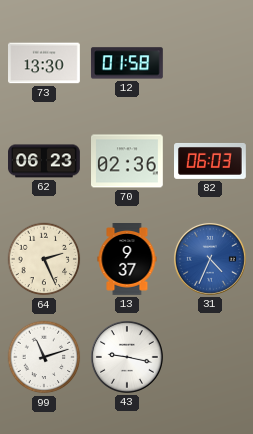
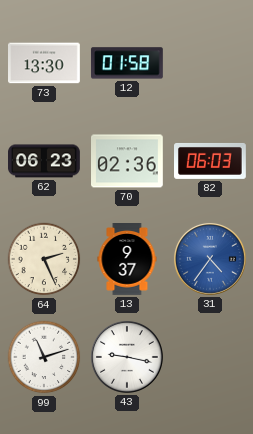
31: 4:34 -> 4:36 (210, 259)
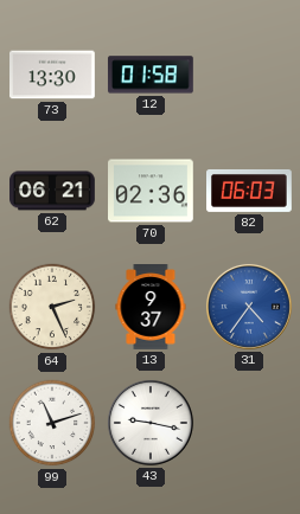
62: 06:23 -> 06:21 (53, 191)
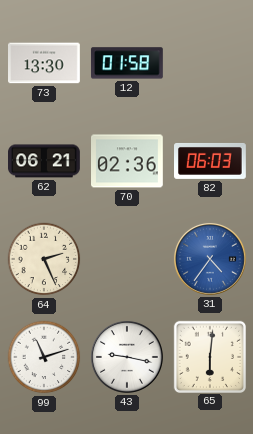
13: 9:37 -> none (151, 308)
65: none -> 6:01 (209, 356)
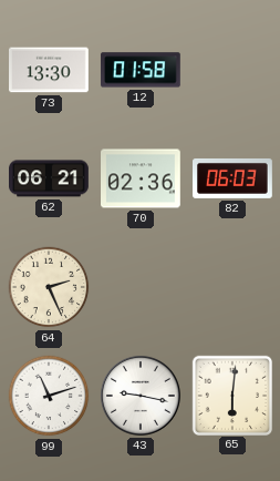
31: 4:36 -> none (210, 259)
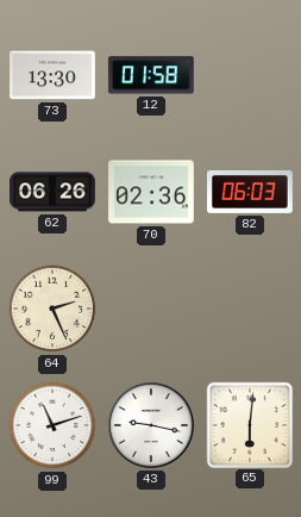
62: 06:21 -> 06:26 (54, 192)
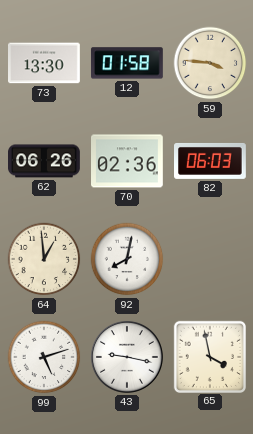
59: none -> 3:46 (210, 63)
64: 2:26 -> 12:59 (44, 259)
92: none -> 8:02 (127, 259)
99: 11:12 -> 5:12 (44, 357)
65: 6:01 -> 3:58 (209, 356)
